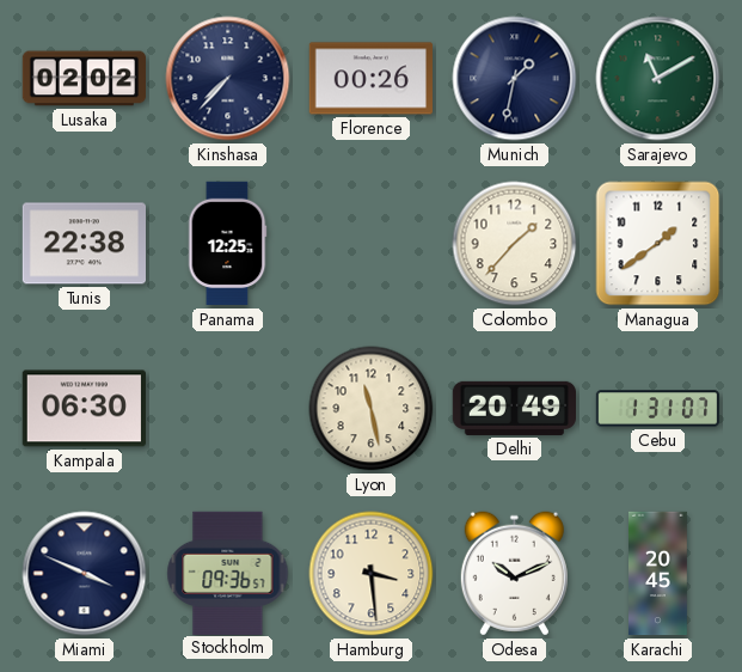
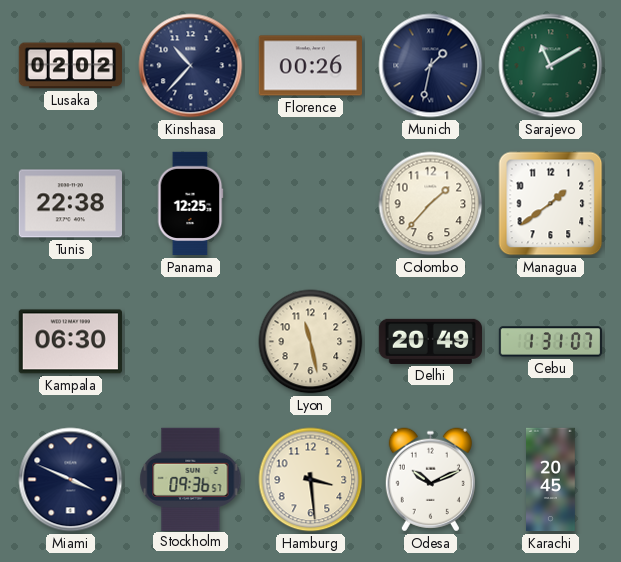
Kinshasa: 7:37 -> 10:37 (191, 66)
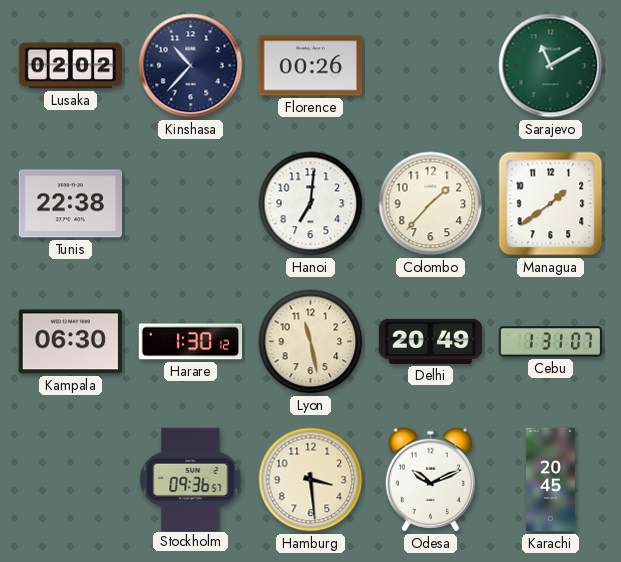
Munich: 1:32 -> none (431, 66)
Panama: 12:25 -> none (190, 204)
Hanoi: none -> 7:01 (311, 204)
Harare: none -> 1:30 (190, 342)
Miami: 3:49 -> none (71, 480)
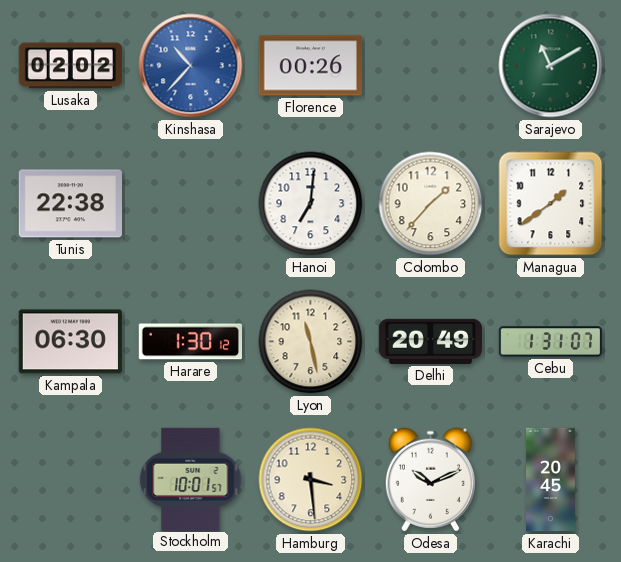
Kinshasa dial: navy -> blue (191, 66)
Stockholm: 09:36 -> 10:01 (191, 479)
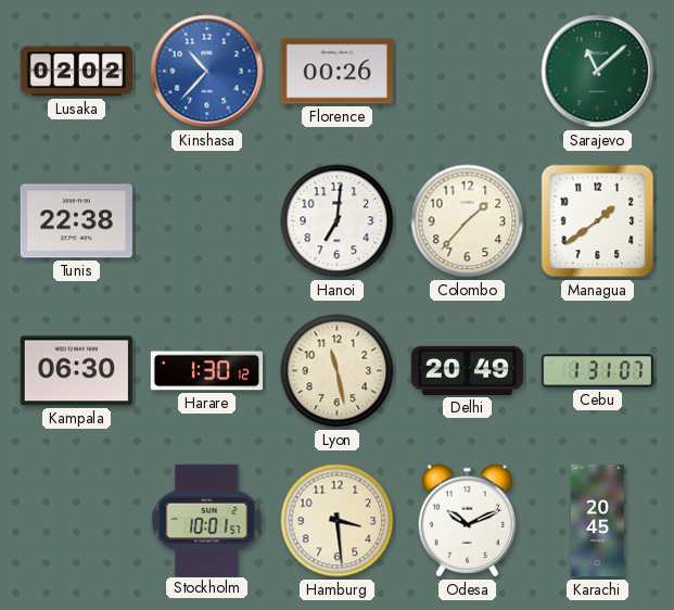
Sarajevo: 11:10 -> 11:08 (598, 72)
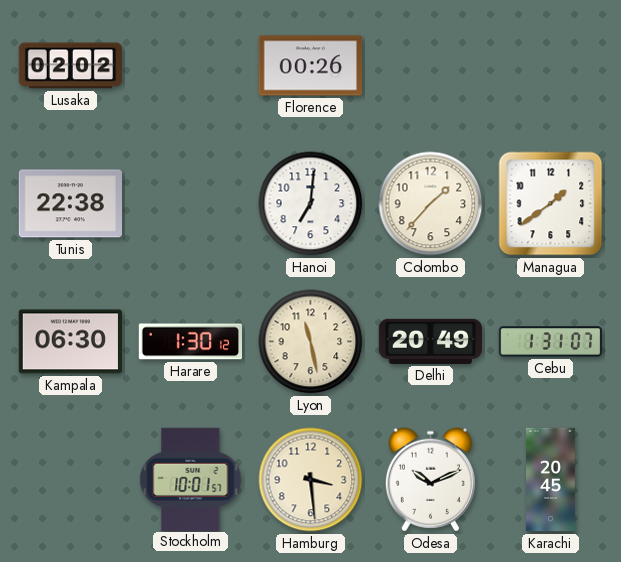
Kinshasa: 10:37 -> none (207, 72)
Sarajevo: 11:08 -> none (598, 72)
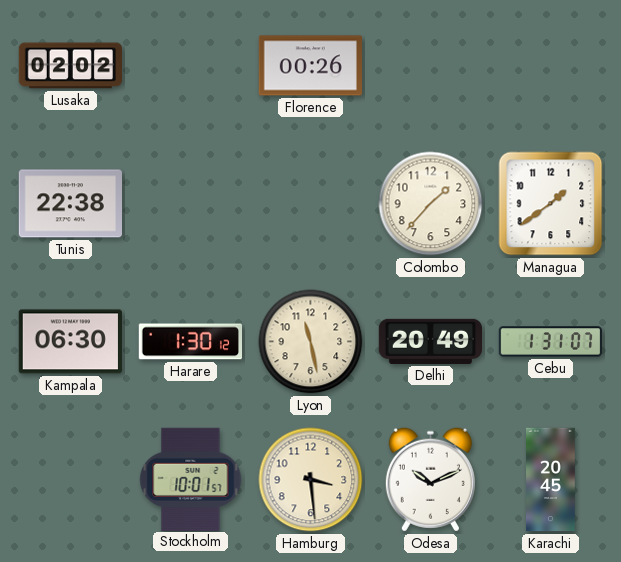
Hanoi: 7:01 -> none (311, 204)
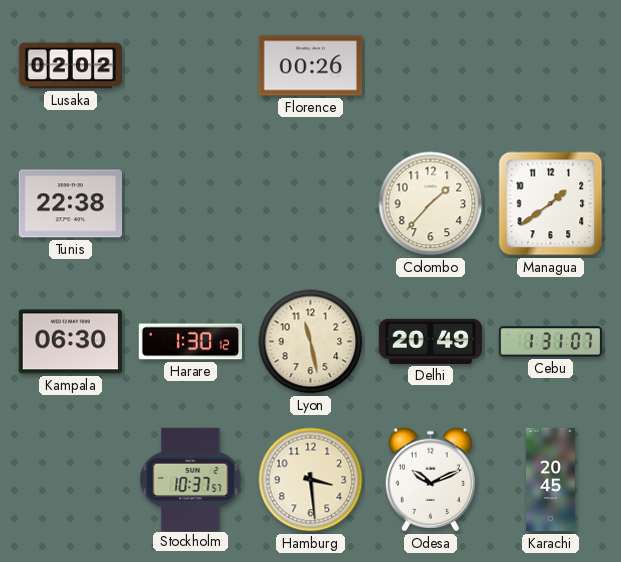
Stockholm: 10:01 -> 10:37 (191, 479)
